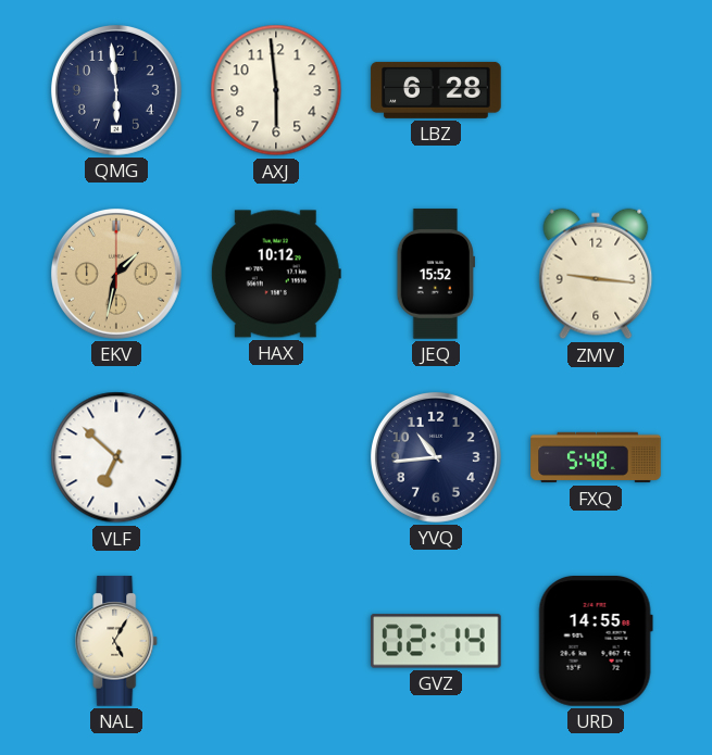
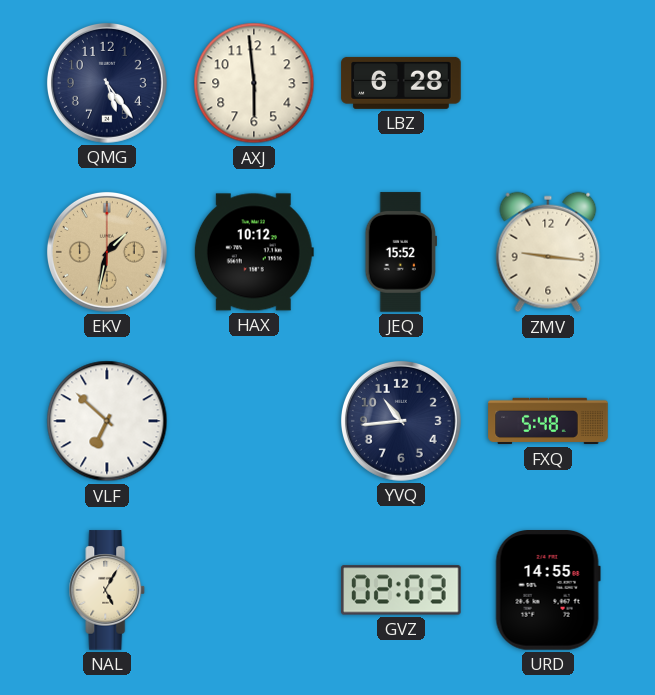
QMG: 5:59 -> 5:24 (107, 83)
GVZ: 02:14 -> 02:03 (401, 590)
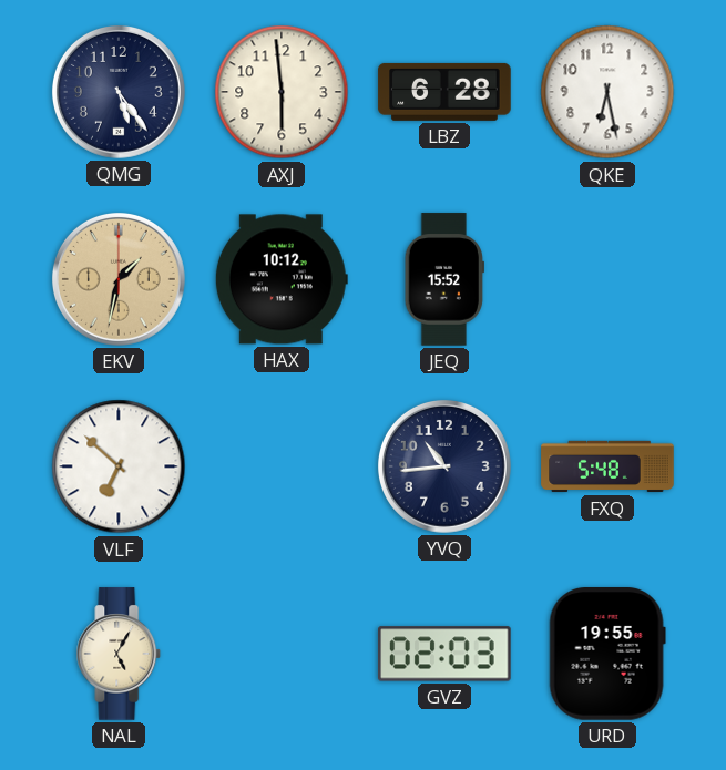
QKE: none -> 6:28 (607, 92)
ZMV: 9:16 -> none (548, 252)
URD: 14:55 -> 19:55 (607, 655)
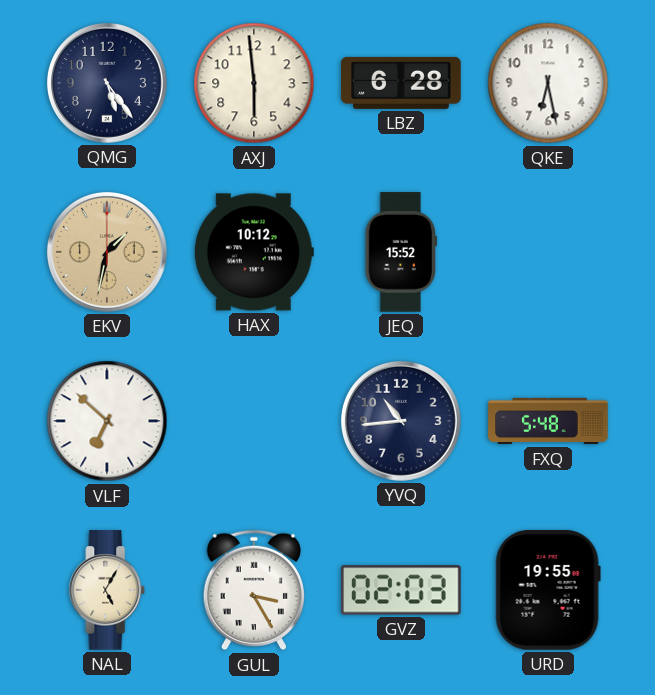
GUL: none -> 3:25 (253, 590)
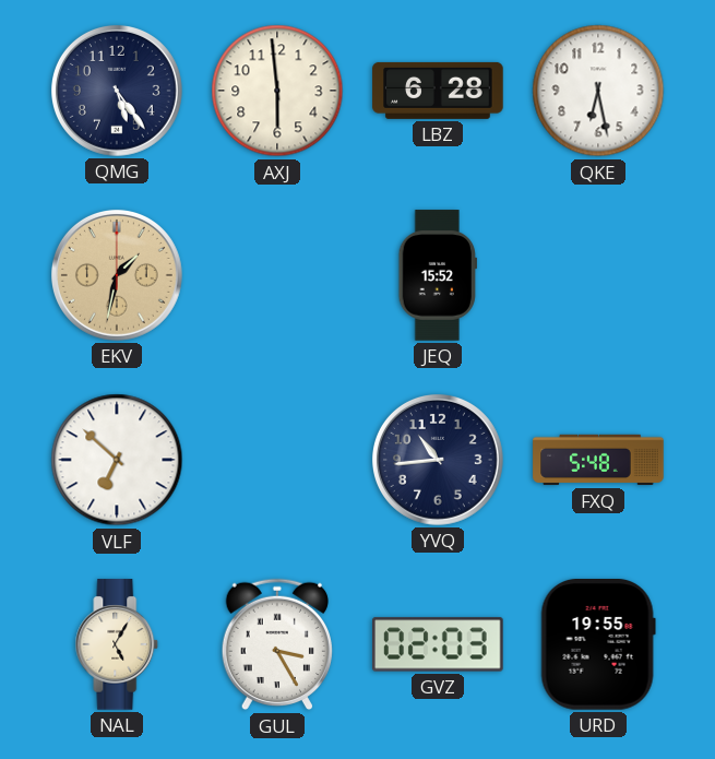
HAX: 10:12 -> none (254, 252)
